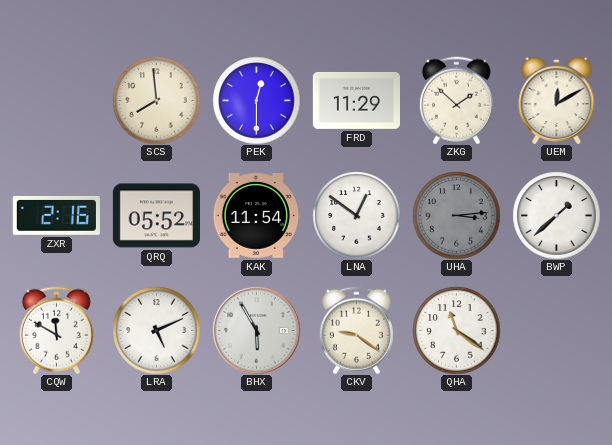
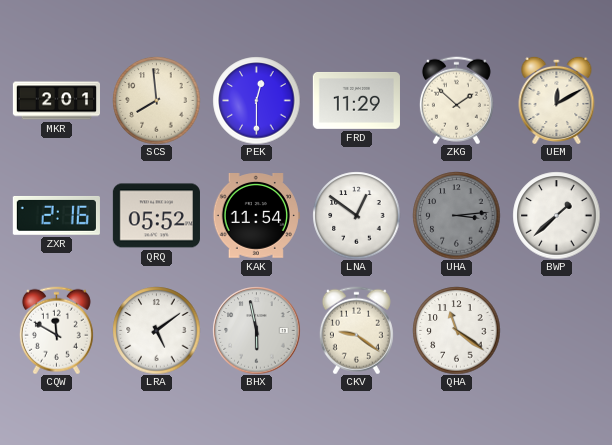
MKR: none -> 2:01 (56, 101)
LRA: 5:11 -> 5:09 (156, 330)
BHX: 5:55 -> 5:58 (256, 330)
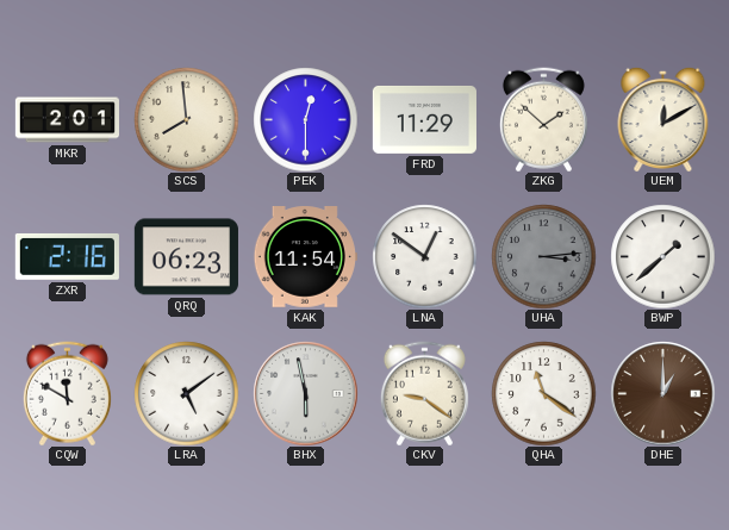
QRQ: 05:52 -> 06:23 (186, 257)
DHE: none -> 1:00 (662, 393)
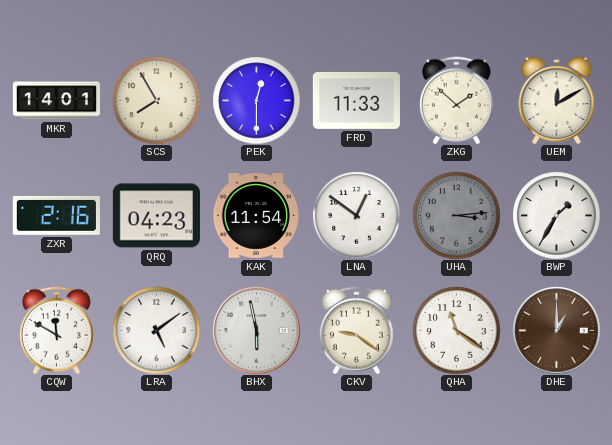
MKR: 2:01 -> 14:01 (56, 101)
SCS: 7:59 -> 7:55 (156, 100)
FRD: 11:29 -> 11:33 (356, 100)
QRQ: 06:23 -> 04:23 (156, 216)
BWP: 1:38 -> 1:35 (556, 215)
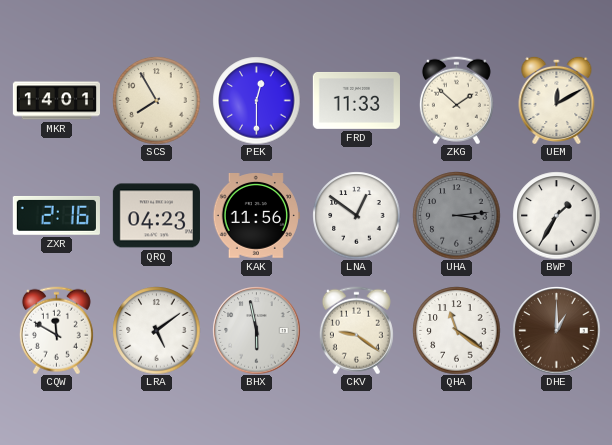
KAK: 11:54 -> 11:56 (256, 216)
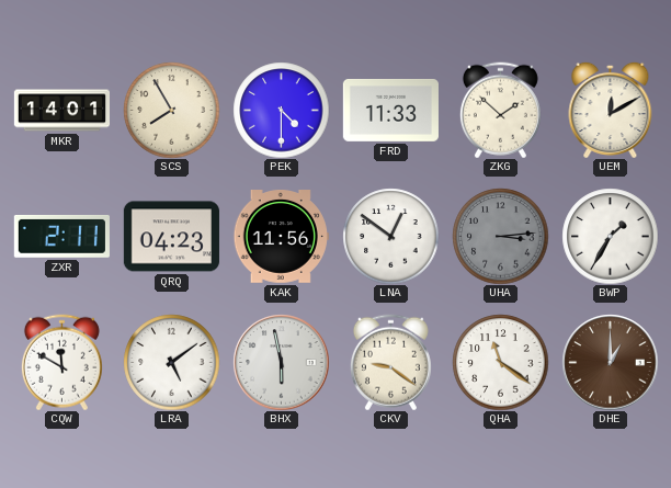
PEK: 12:30 -> 4:30 (281, 110)
ZXR: 2:16 -> 2:11 (61, 236)
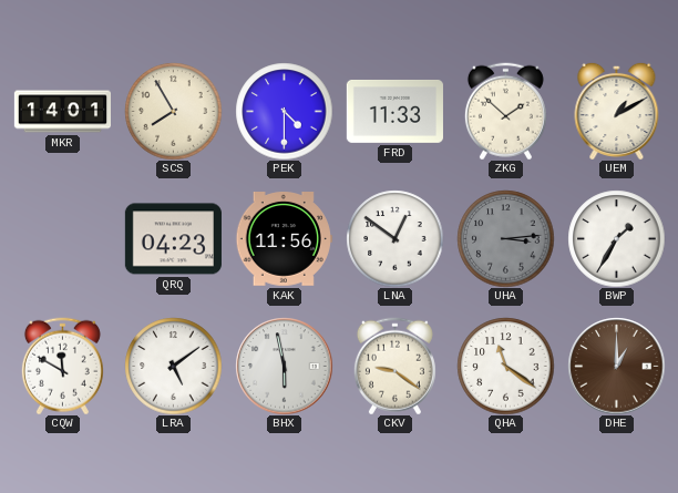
UEM: 12:10 -> 1:10 (617, 111)
ZXR: 2:11 -> none (61, 236)
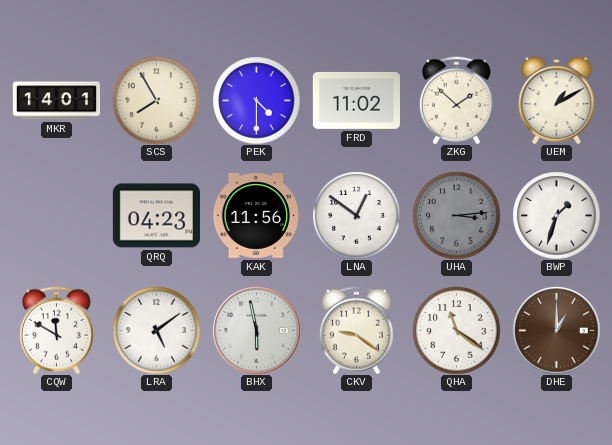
FRD: 11:33 -> 11:02 (356, 100)
BWP: 1:35 -> 1:33 (556, 215)
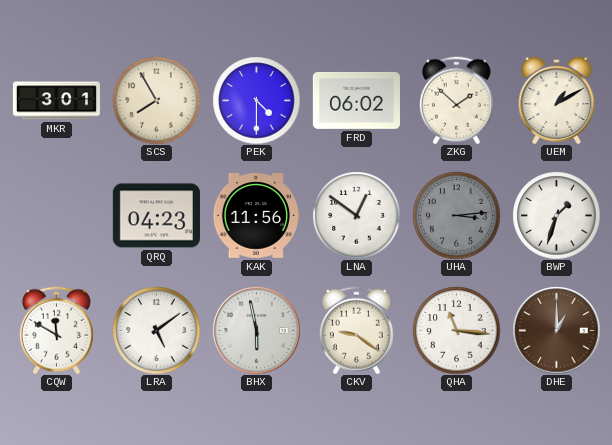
MKR: 14:01 -> 3:01 (56, 101)
FRD: 11:02 -> 06:02 (356, 100)
QHA: 11:21 -> 11:16 (456, 330)
